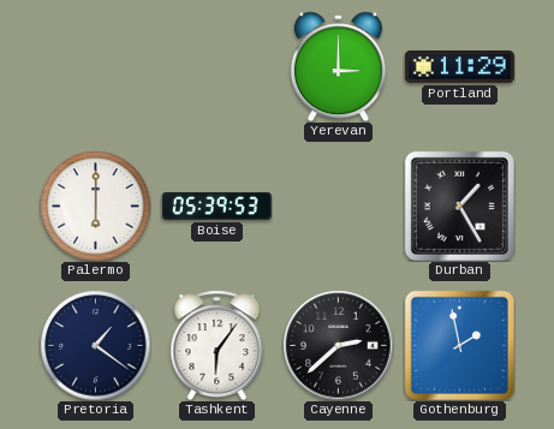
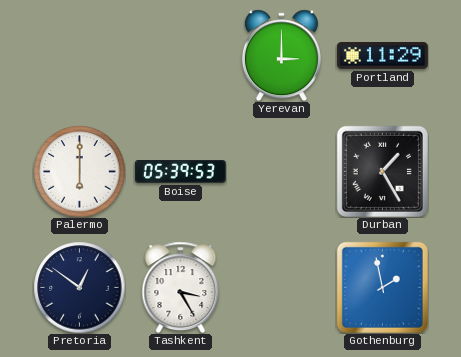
Pretoria: 1:21 -> 12:51 (79, 287)
Tashkent: 6:06 -> 3:25 (181, 287)
Cayenne: 2:38 -> none (338, 345)
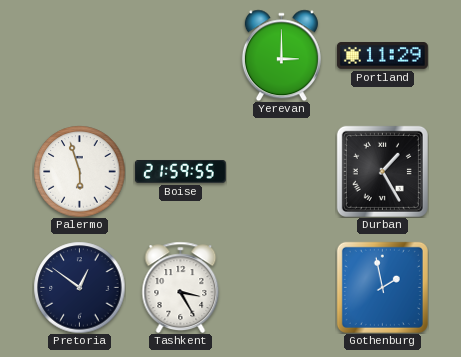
Palermo: 6:00 -> 5:57 (79, 171)
Boise: 05:39 -> 21:59 (180, 172)
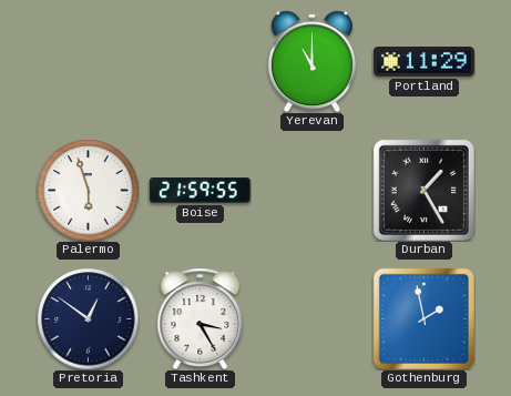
Yerevan: 3:00 -> 11:00 (311, 61)
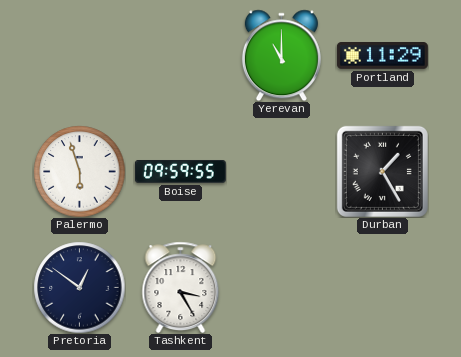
Boise: 21:59 -> 09:59 (180, 172)
Gothenburg: 1:58 -> none (423, 318)
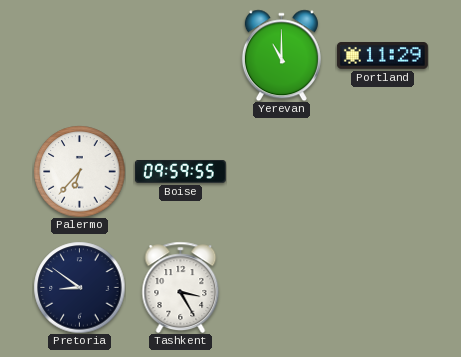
Palermo: 5:57 -> 6:37 (79, 171)
Durban: 1:25 -> none (382, 171)
Pretoria: 12:51 -> 8:51 (79, 287)
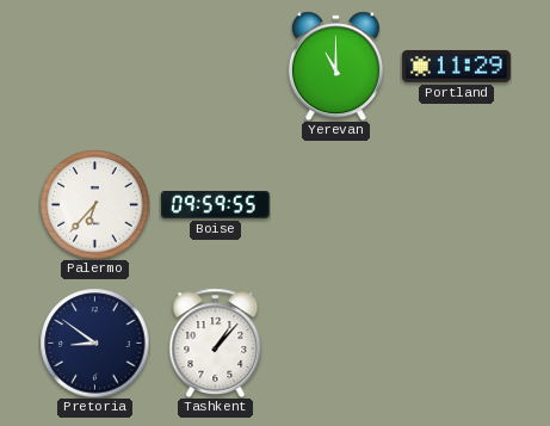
Tashkent: 3:25 -> 1:07 (216, 342)
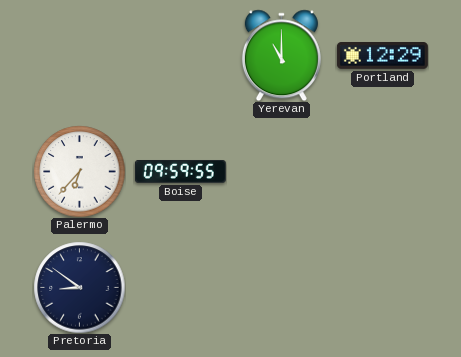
Portland: 11:29 -> 12:29 (382, 56)
Tashkent: 1:07 -> none (216, 342)
